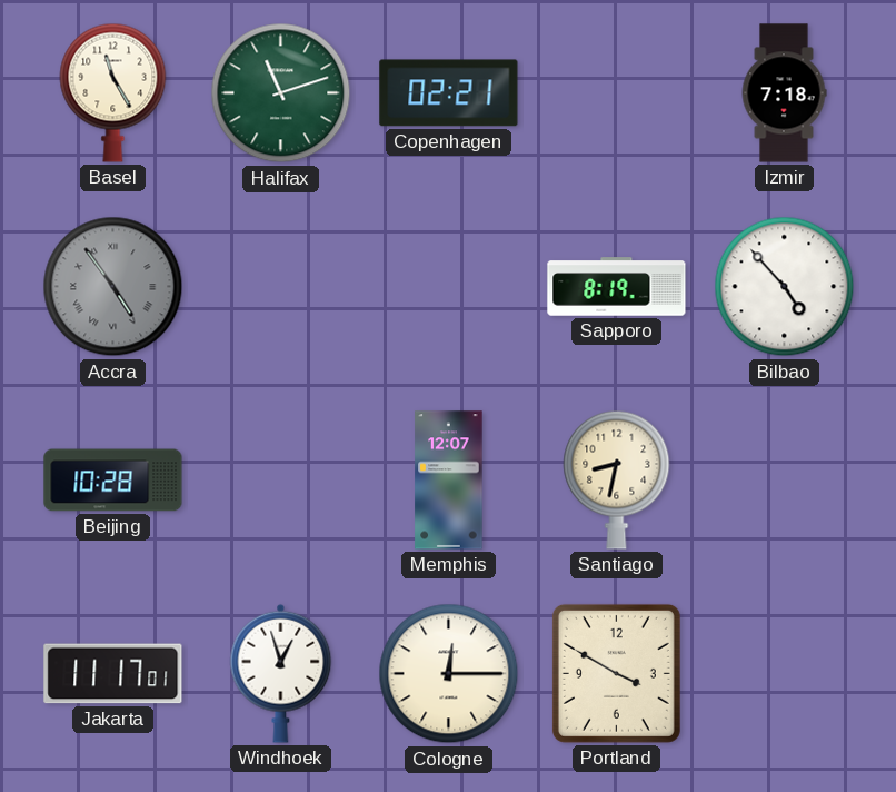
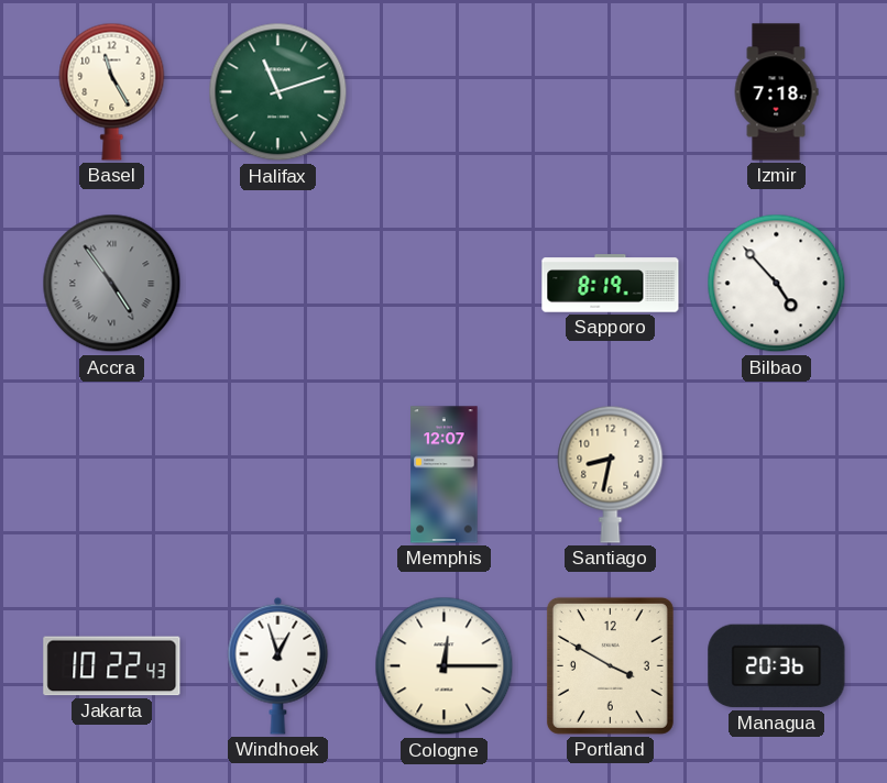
Copenhagen: 02:21 -> none (449, 93)
Beijing: 10:28 -> none (113, 481)
Jakarta: 11:17 -> 10:22 (112, 666)
Managua: none -> 20:36 (777, 666)
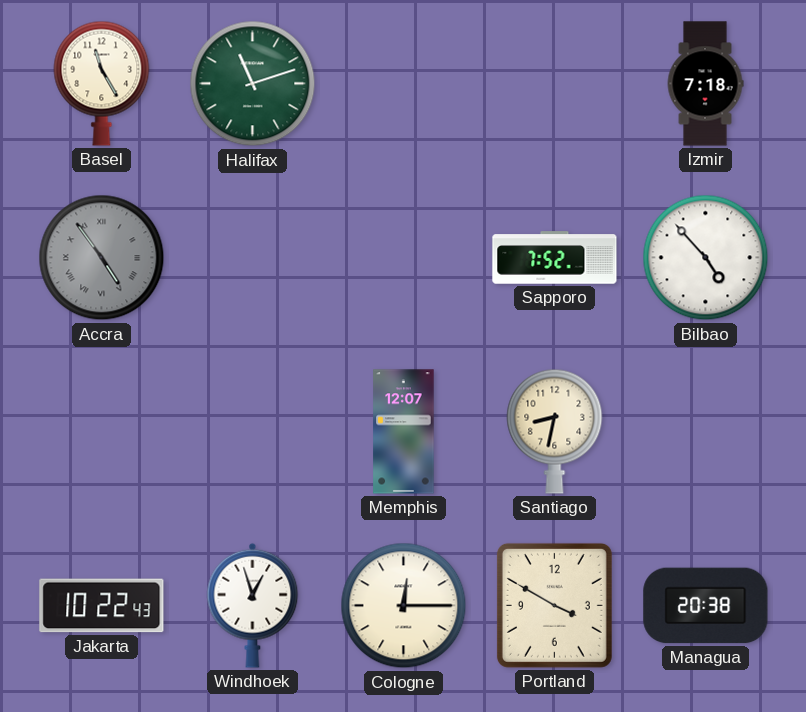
Sapporo: 8:19 -> 7:52 (555, 258)
Managua: 20:36 -> 20:38 (706, 606)
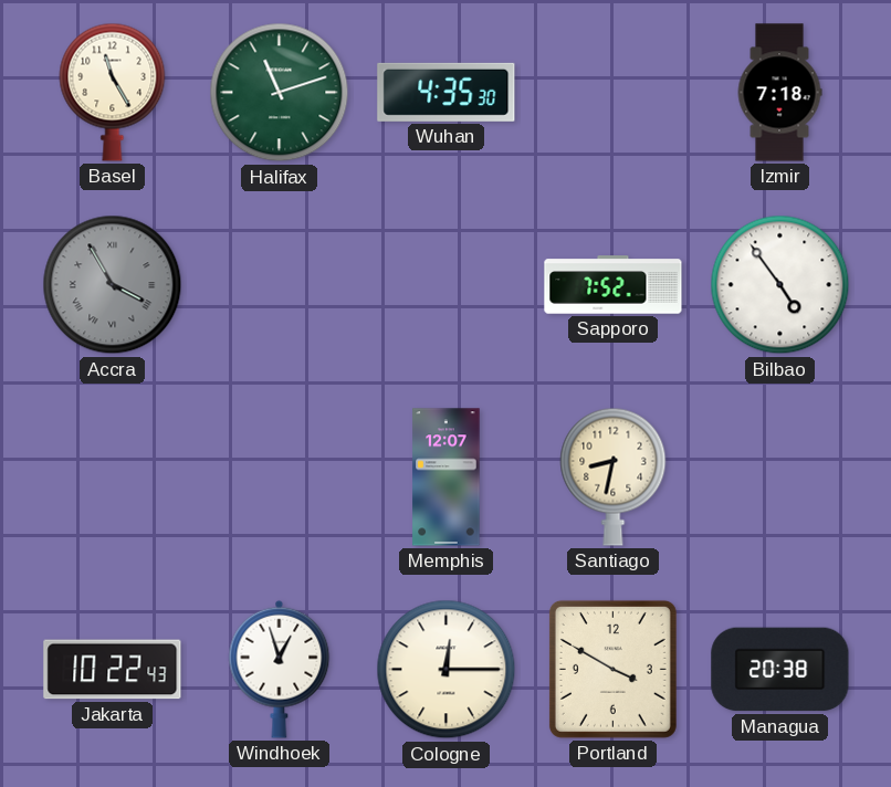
Wuhan: none -> 4:35 (447, 92)
Accra: 4:54 -> 3:55 (113, 285)
Bilbao: 4:53 -> 4:54 (780, 285)
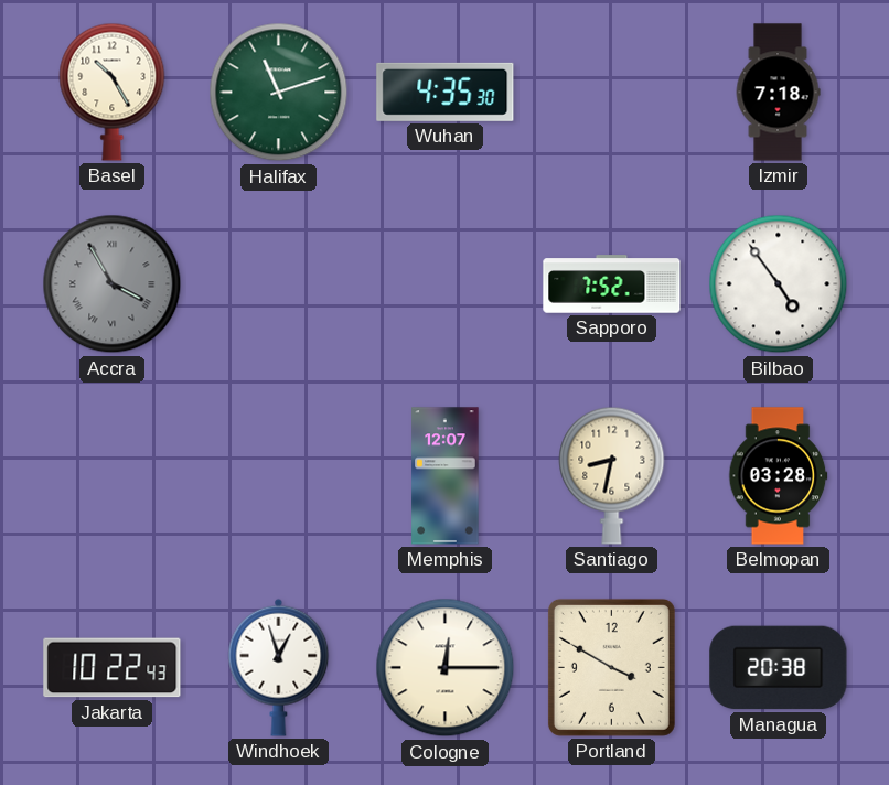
Basel: 11:25 -> 10:25 (113, 92)
Belmopan: none -> 03:28 (779, 476)
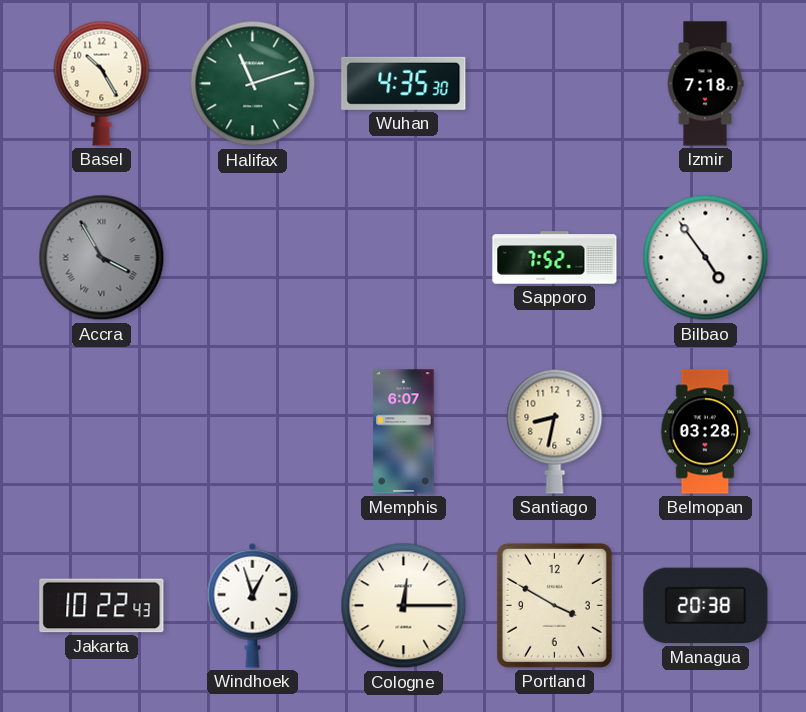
Memphis: 12:07 -> 6:07 (404, 432)
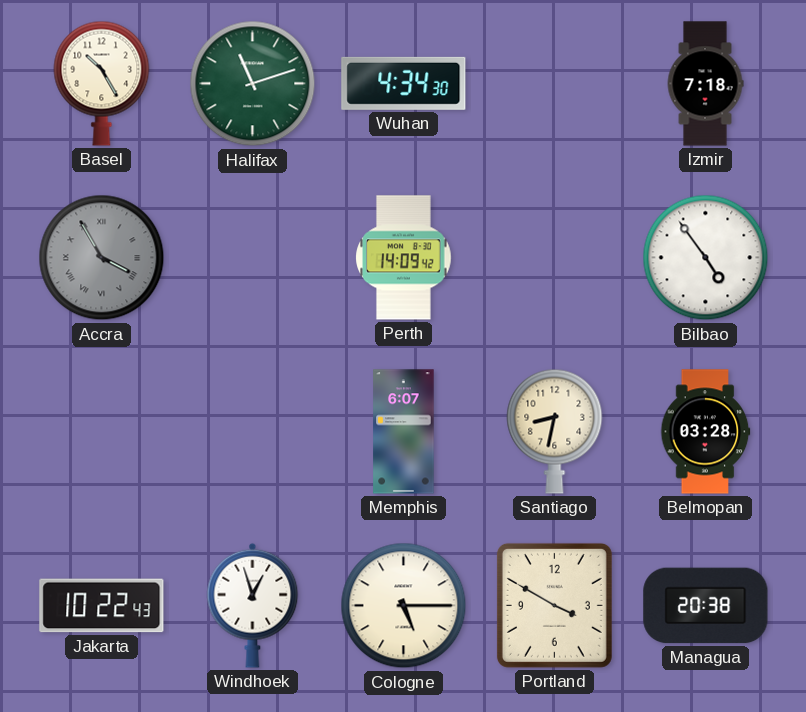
Wuhan: 4:35 -> 4:34 (404, 83)
Perth: none -> 14:09 (404, 258)
Sapporo: 7:52 -> none (555, 258)
Cologne: 12:15 -> 5:15 (404, 606)
